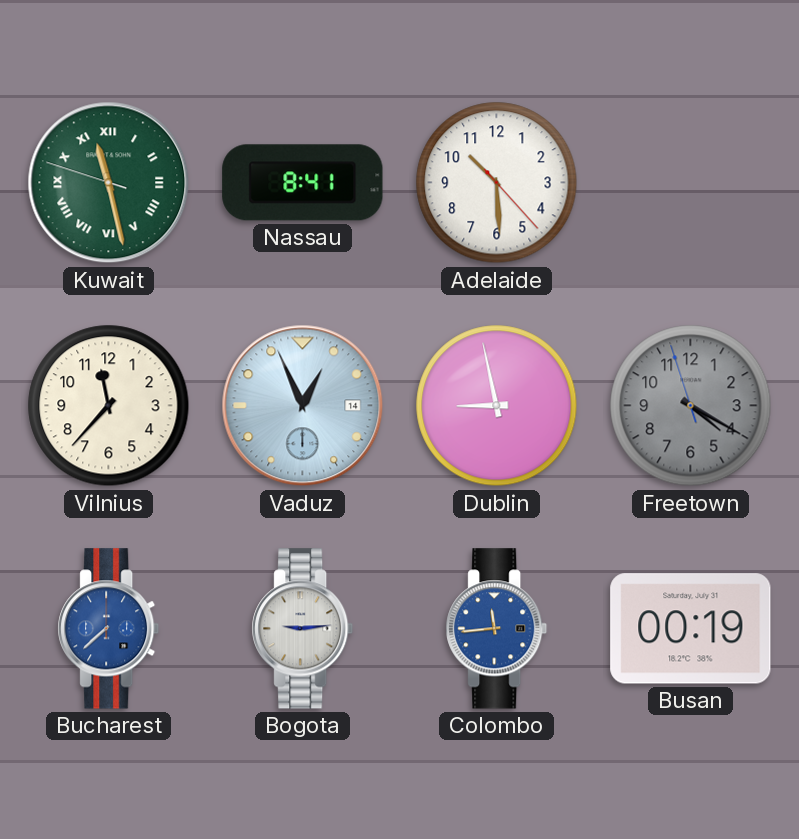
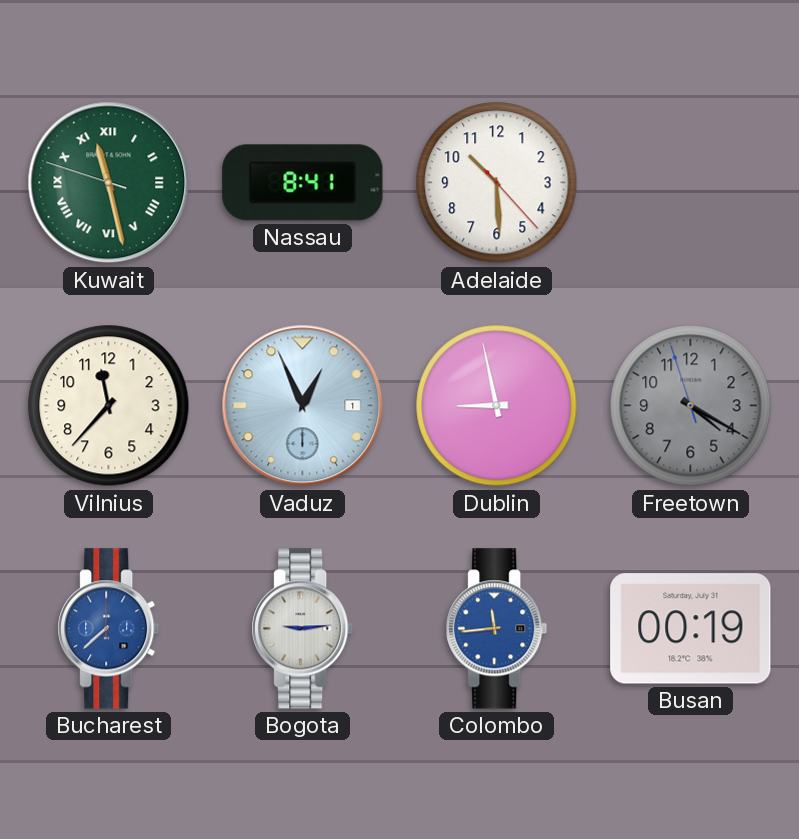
Vaduz date: 14 -> 1 (303, 406)
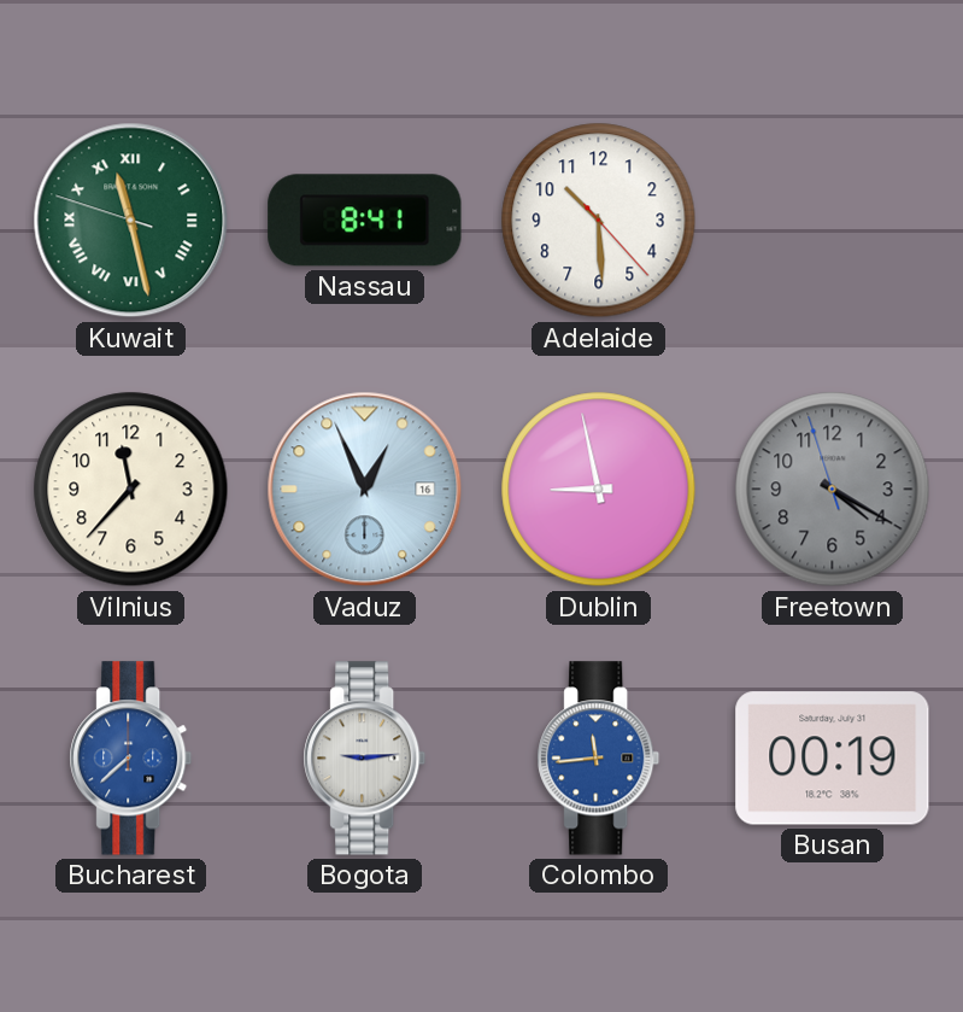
Vaduz date: 1 -> 16 (365, 490)
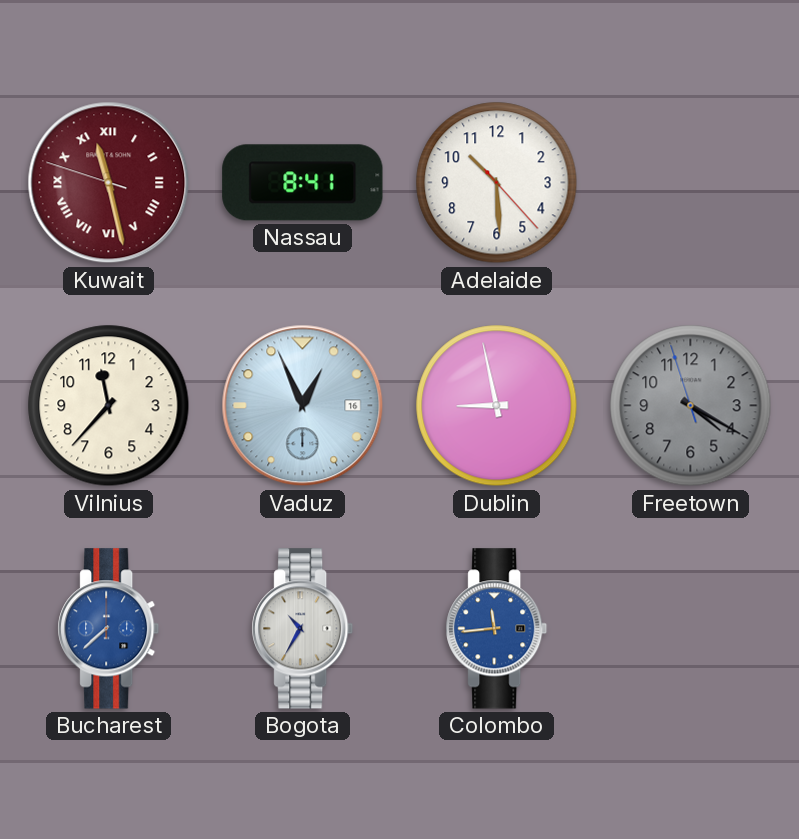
Kuwait dial: green -> burgundy (109, 183)
Bogota: 9:14 -> 10:35 (303, 629)
Busan: 00:19 -> none (833, 759)
